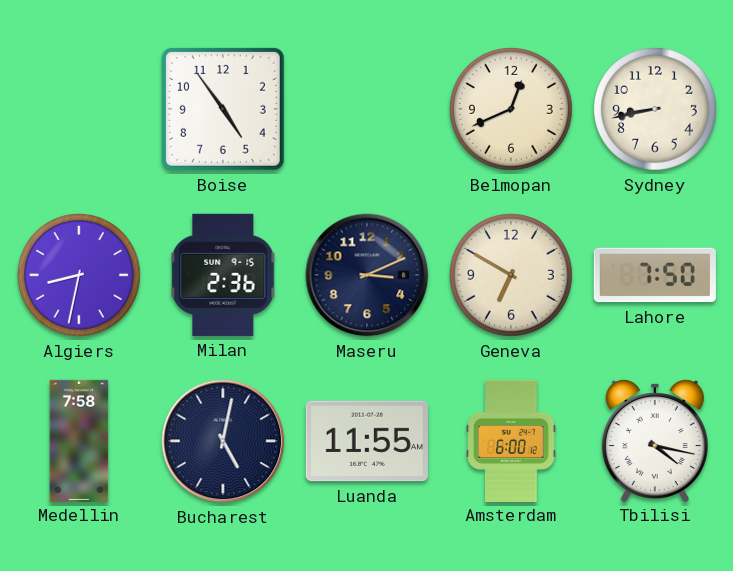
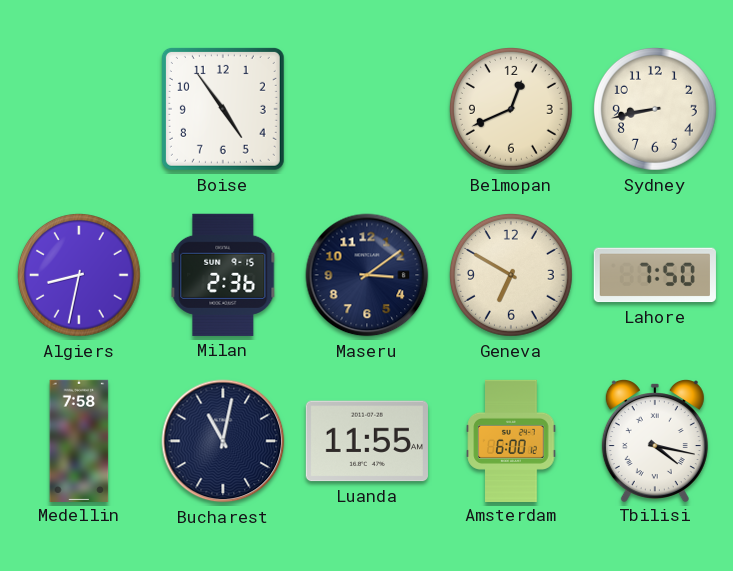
Maseru: 3:11 -> 3:09 (367, 275)
Bucharest: 5:02 -> 11:02 (223, 441)
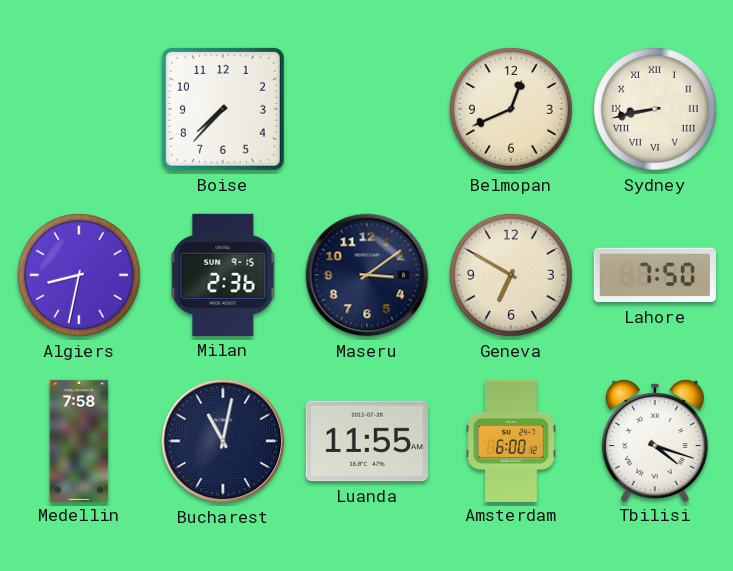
Boise: 4:54 -> 7:37 (223, 109)
Sydney numerals: Arabic -> Roman (655, 109)
Tbilisi: 4:17 -> 4:18 (655, 441)
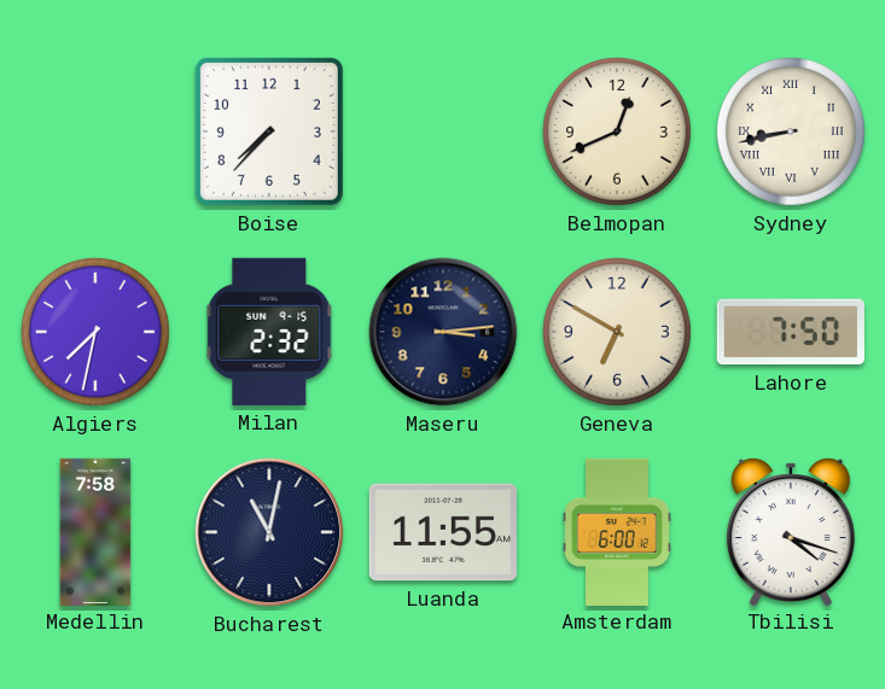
Algiers: 8:32 -> 7:32 (95, 332)
Milan: 2:36 -> 2:32 (269, 332)
Maseru: 3:09 -> 3:14 (443, 332)
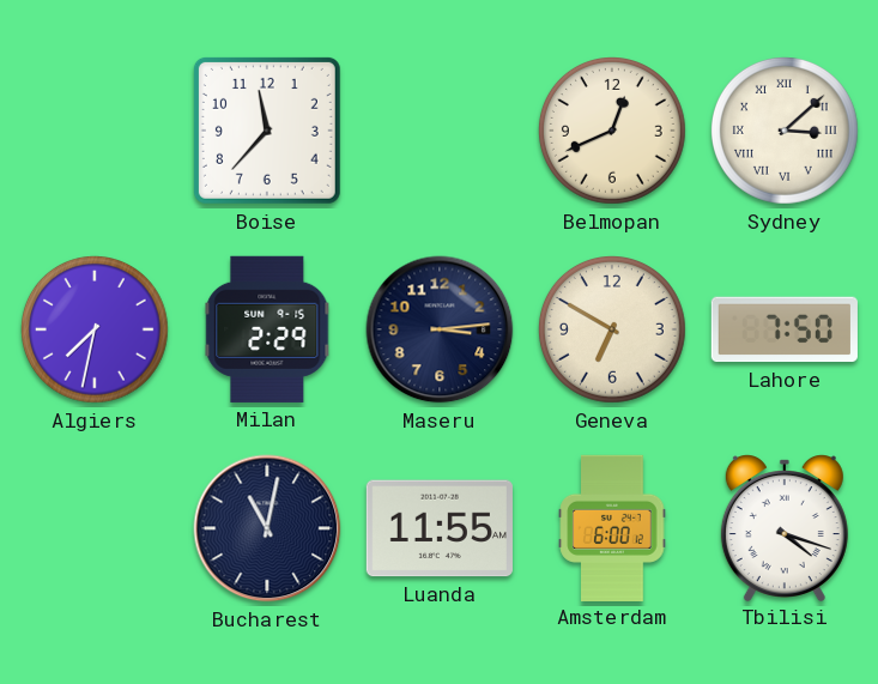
Boise: 7:37 -> 11:37 (267, 131)
Sydney: 8:43 -> 3:08 (785, 131)
Milan: 2:32 -> 2:29 (267, 329)
Medellin: 7:58 -> none (95, 531)
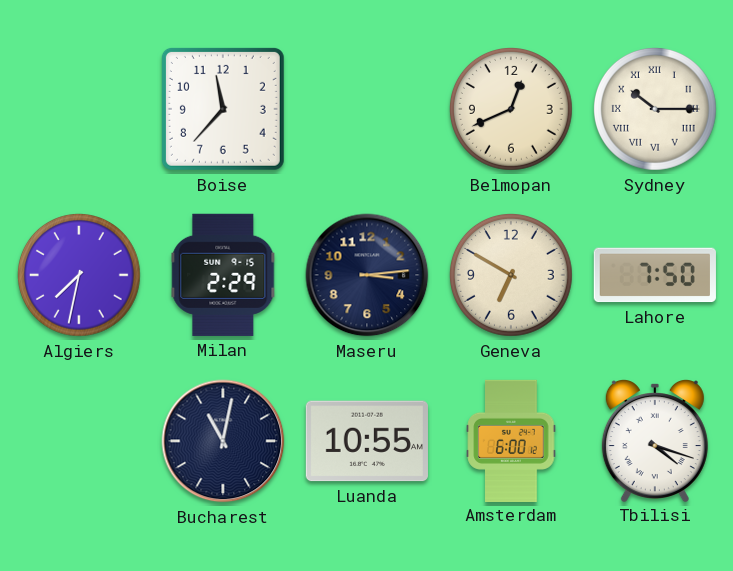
Sydney: 3:08 -> 10:15 (655, 109)
Luanda: 11:55 -> 10:55 (367, 441)
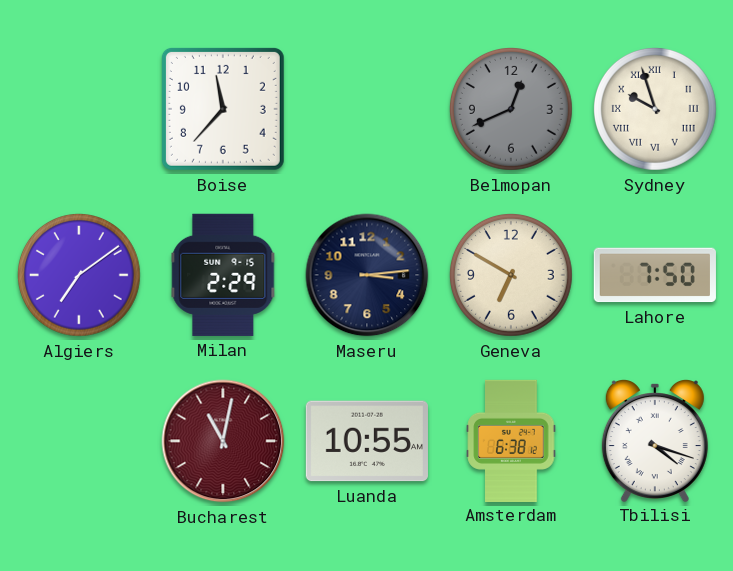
Belmopan dial: cream -> grey (511, 109)
Sydney: 10:15 -> 9:57 (655, 109)
Algiers: 7:32 -> 7:09 (79, 275)
Bucharest dial: navy -> burgundy (223, 441)
Amsterdam: 6:00 -> 6:38 (511, 440)
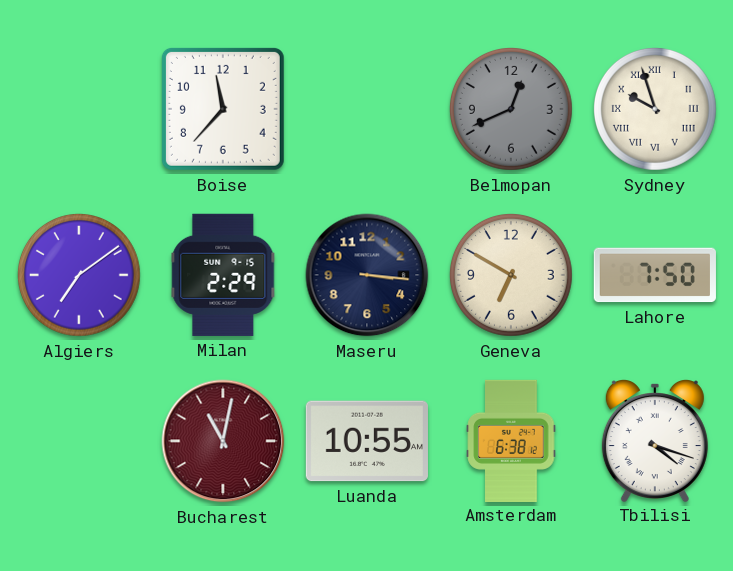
Maseru: 3:14 -> 3:16 (367, 275)
